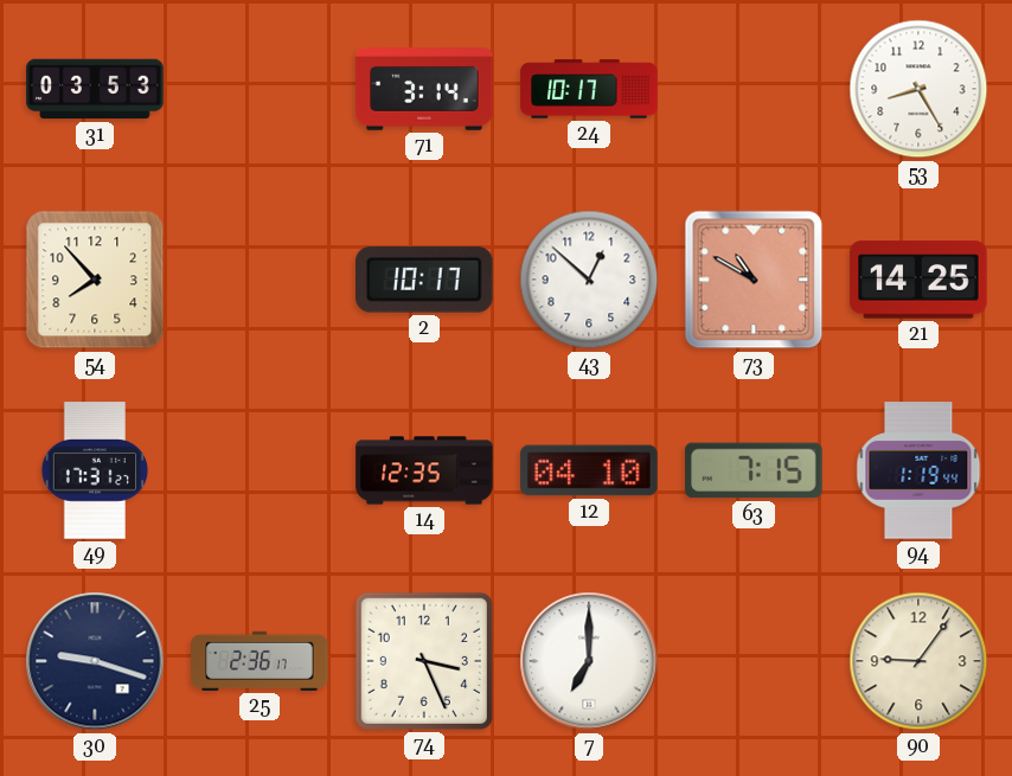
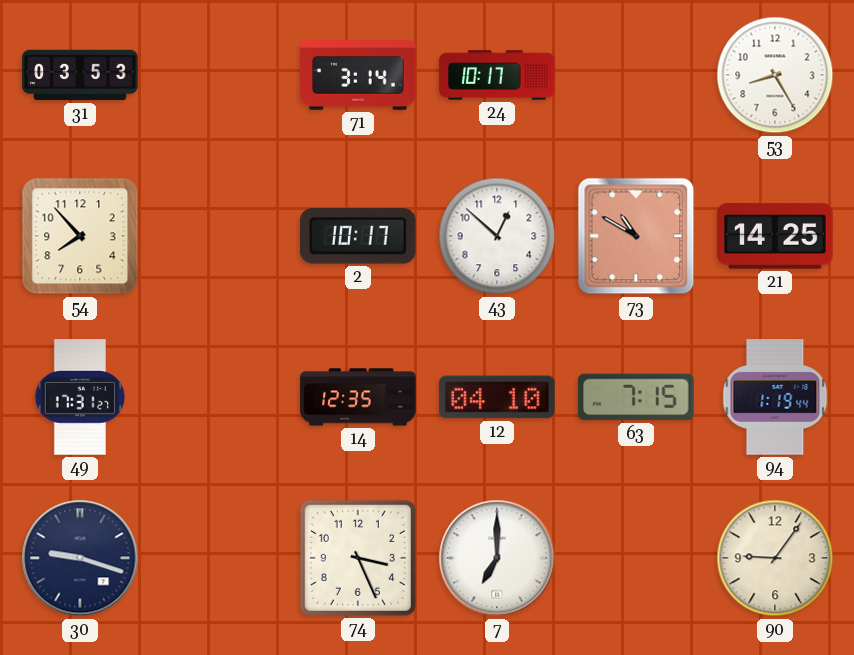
25: 2:36 -> none (260, 661)
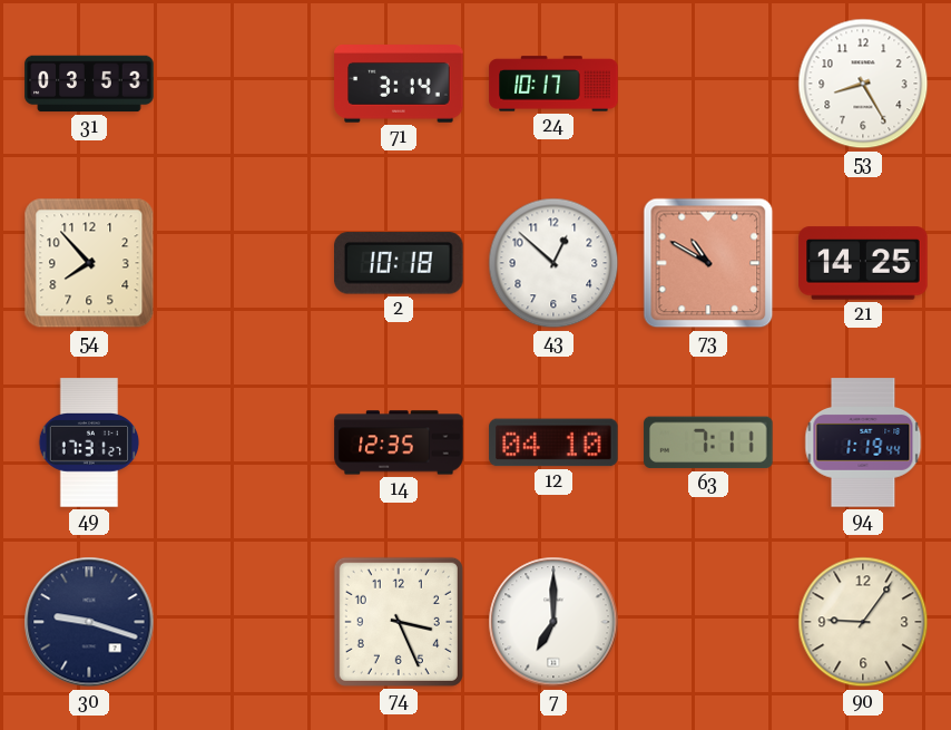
2: 10:17 -> 10:18 (400, 263)
63: 7:15 -> 7:11 (708, 442)
